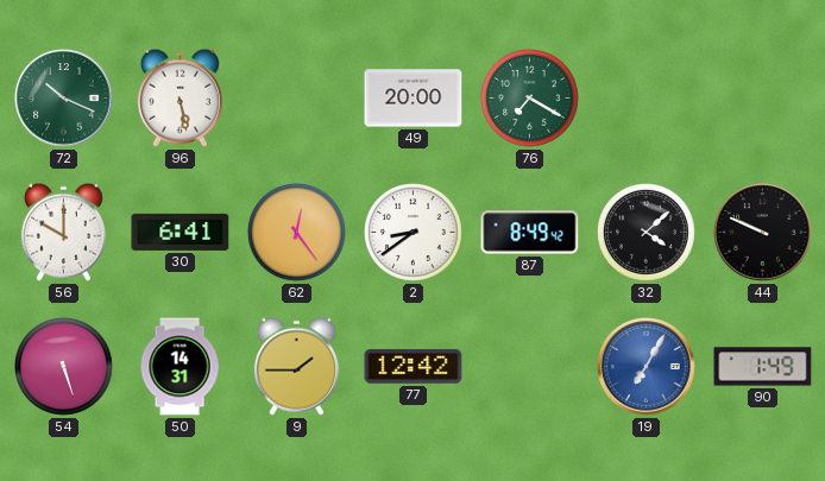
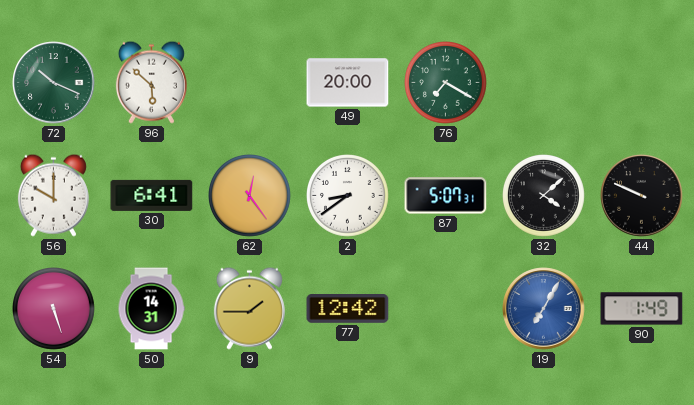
96: 5:28 -> 5:52 (151, 82)
87: 8:49 -> 5:07 (446, 196)
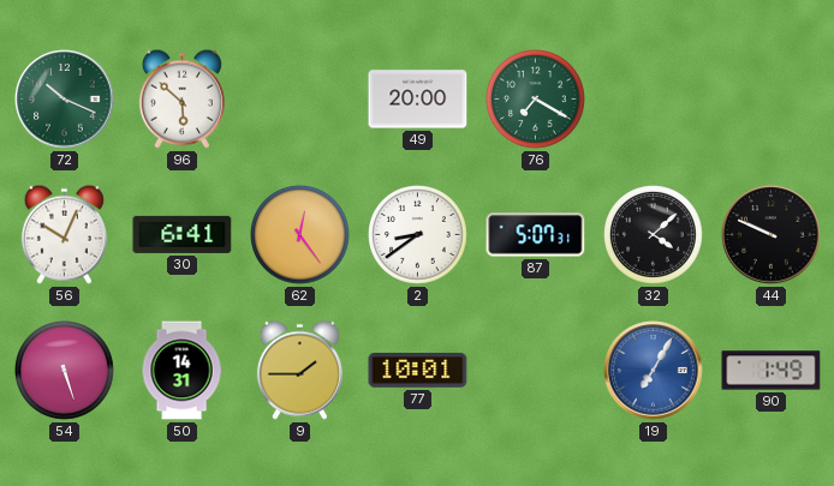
56: 10:00 -> 10:04 (64, 234)
77: 12:42 -> 10:01 (418, 371)
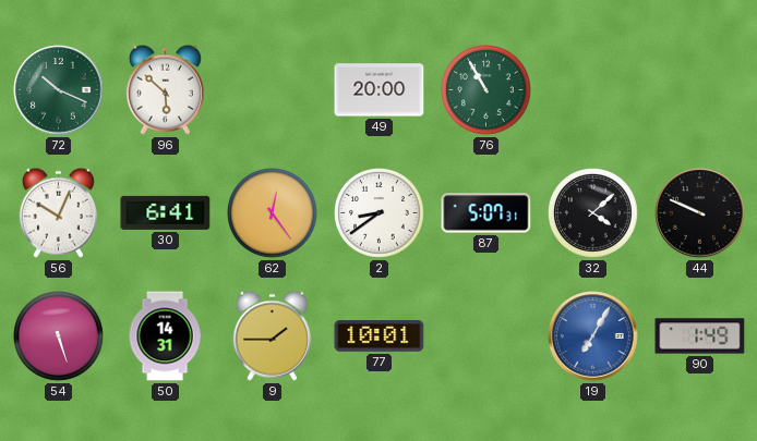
76: 7:20 -> 10:55 (486, 90)
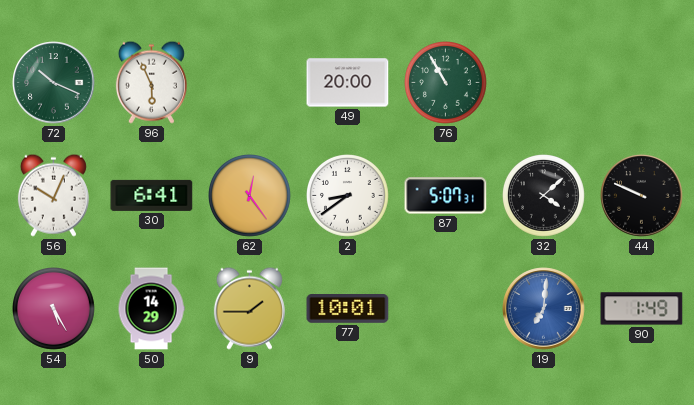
96: 5:52 -> 5:56 (151, 82)
54: 5:27 -> 5:25 (54, 309)
50: 14:31 -> 14:29 (151, 309)
19: 7:05 -> 7:01 (544, 309)
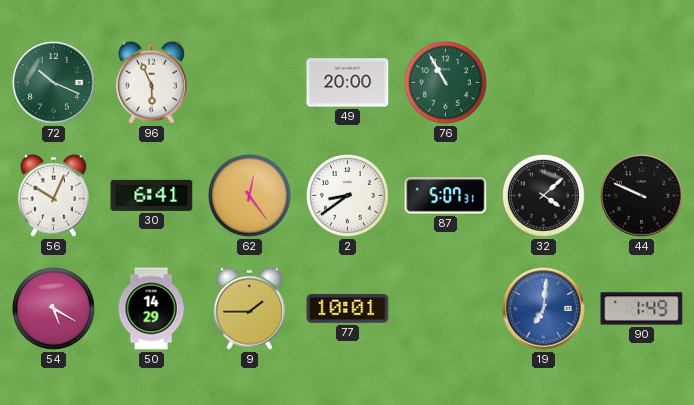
54: 5:25 -> 5:20 (54, 309)
